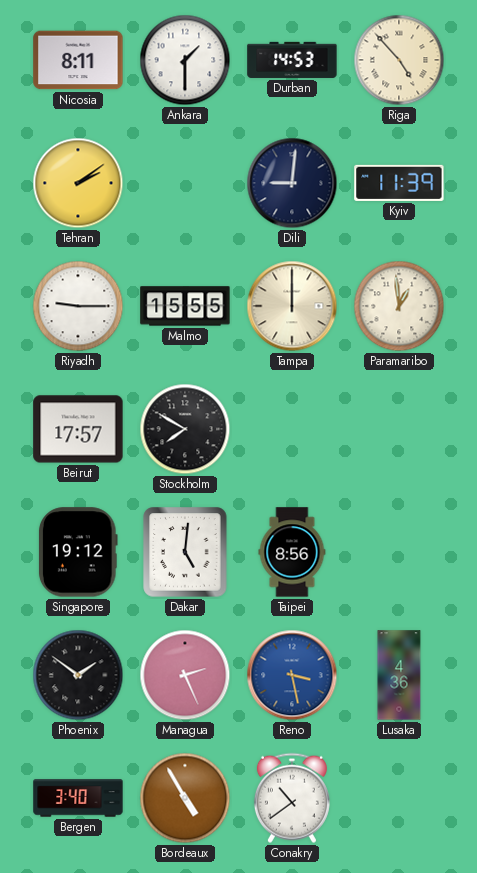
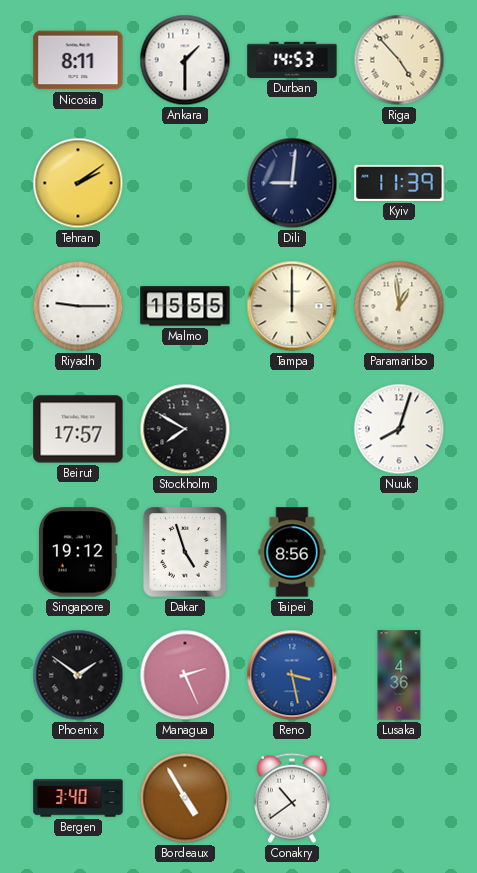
Nuuk: none -> 8:03 (399, 429)
Dakar: 5:01 -> 4:57 (185, 552)
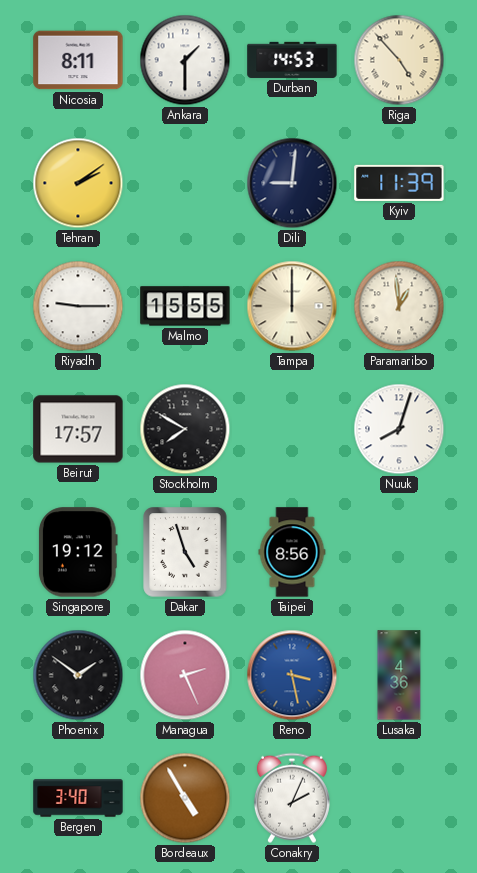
Conakry: 10:39 -> 2:04 (292, 798)
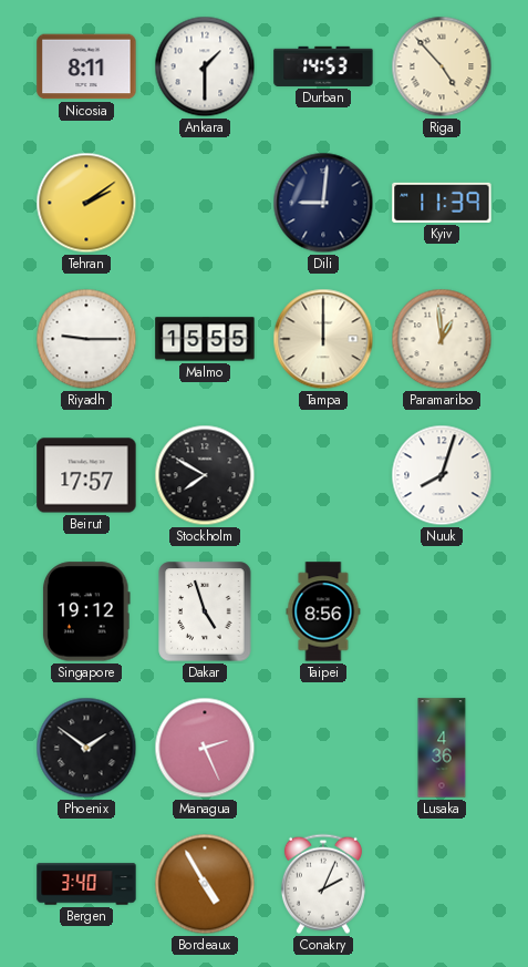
Reno: 3:28 -> none (292, 675)
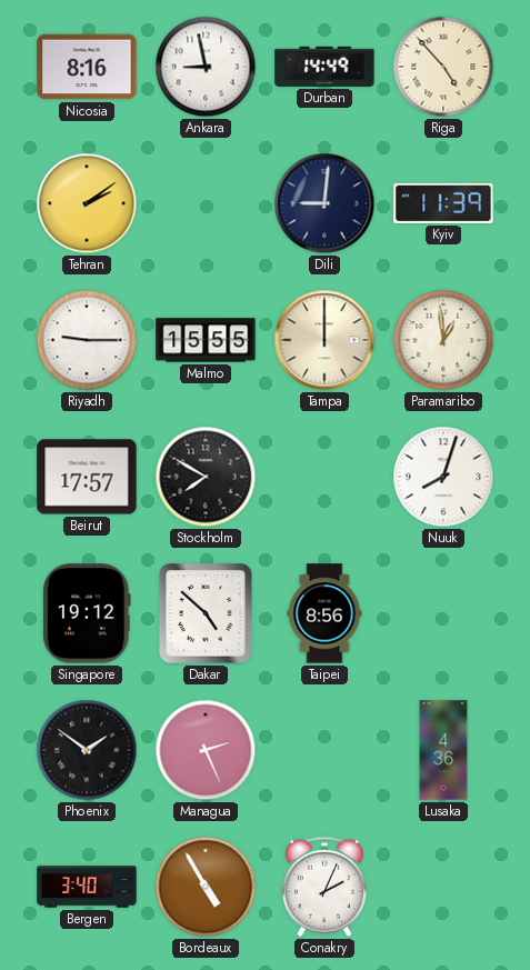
Nicosia: 8:11 -> 8:16 (87, 67)
Ankara: 1:30 -> 8:58 (206, 67)
Durban: 14:53 -> 14:49 (324, 67)
Dakar: 4:57 -> 4:52 (206, 613)
